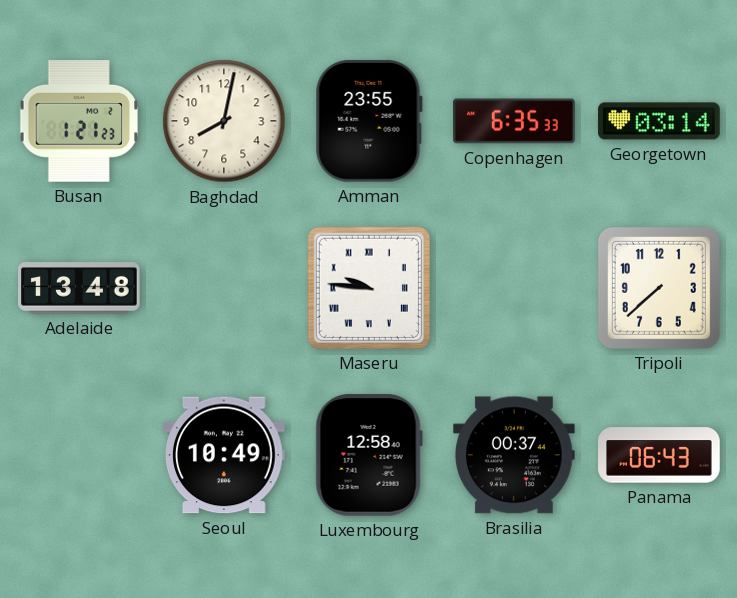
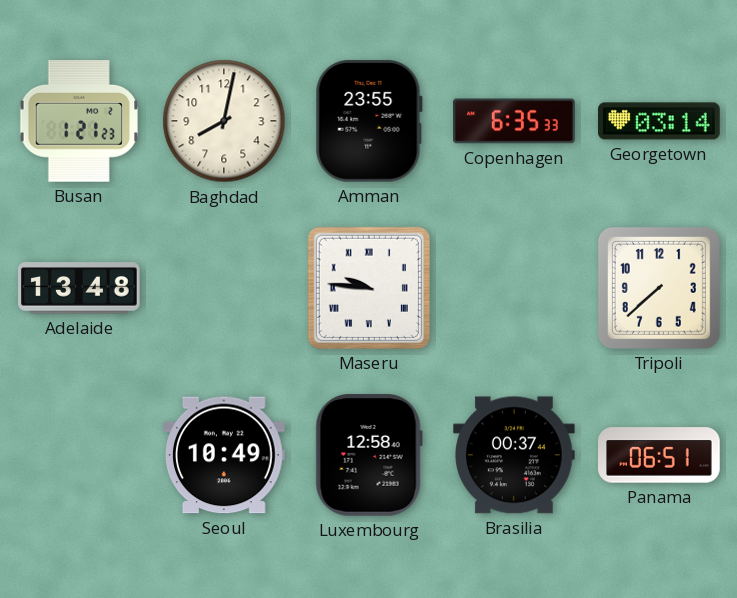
Panama: 06:43 -> 06:51 (659, 455)
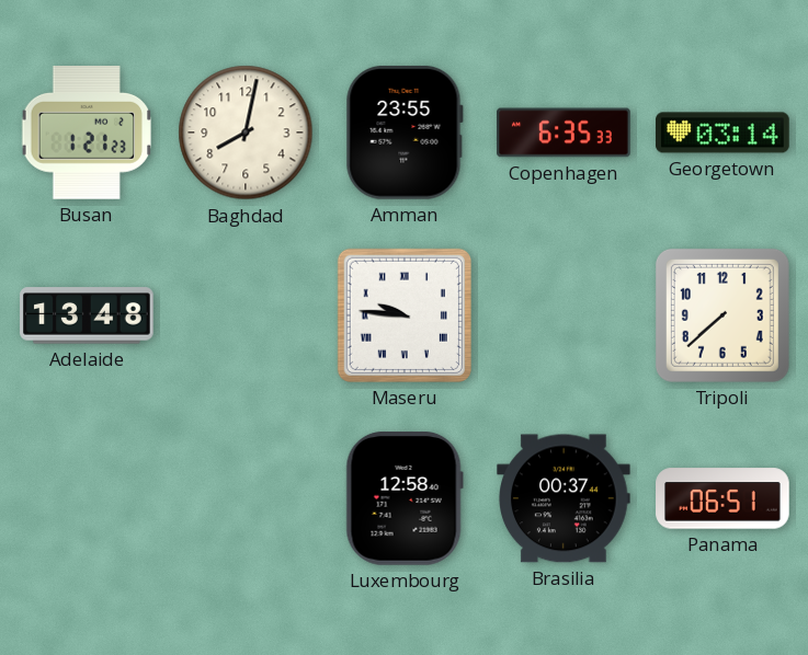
Seoul: 10:49 -> none (225, 455)
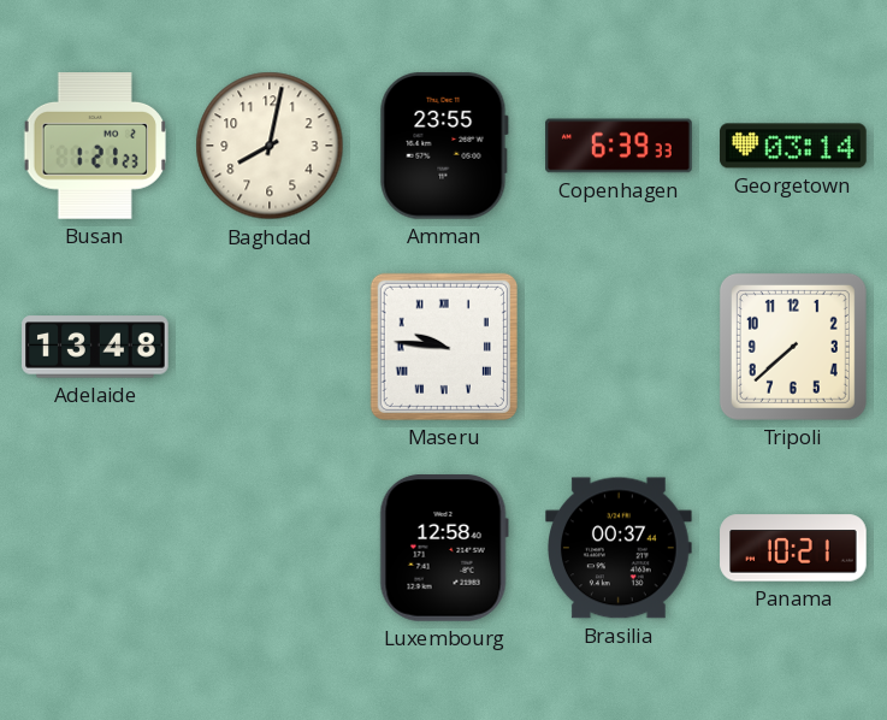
Copenhagen: 6:35 -> 6:39 (619, 146)
Panama: 06:51 -> 10:21 (793, 548)
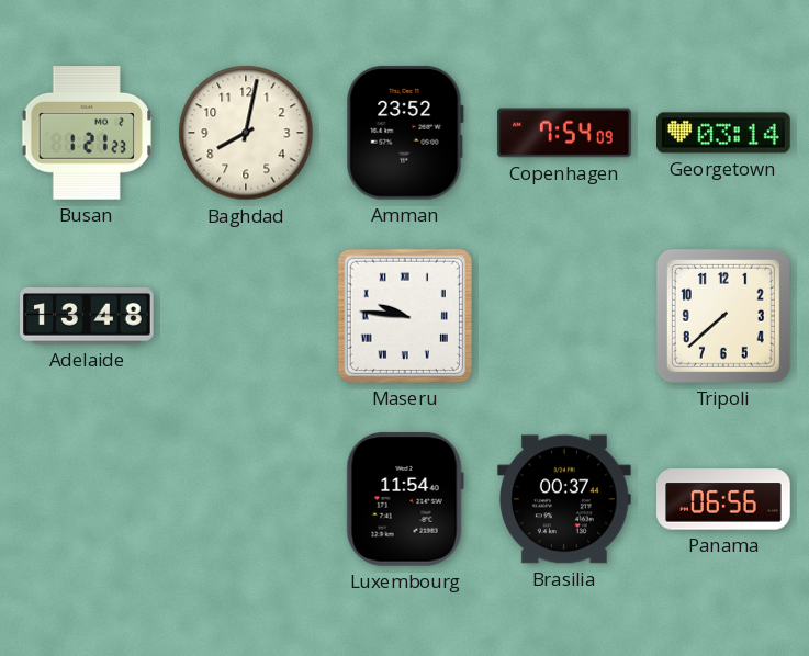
Amman: 23:55 -> 23:52 (405, 133)
Copenhagen: 6:39 -> 7:54 (564, 133)
Luxembourg: 12:58 -> 11:54 (405, 500)
Panama: 10:21 -> 06:56 (723, 499)
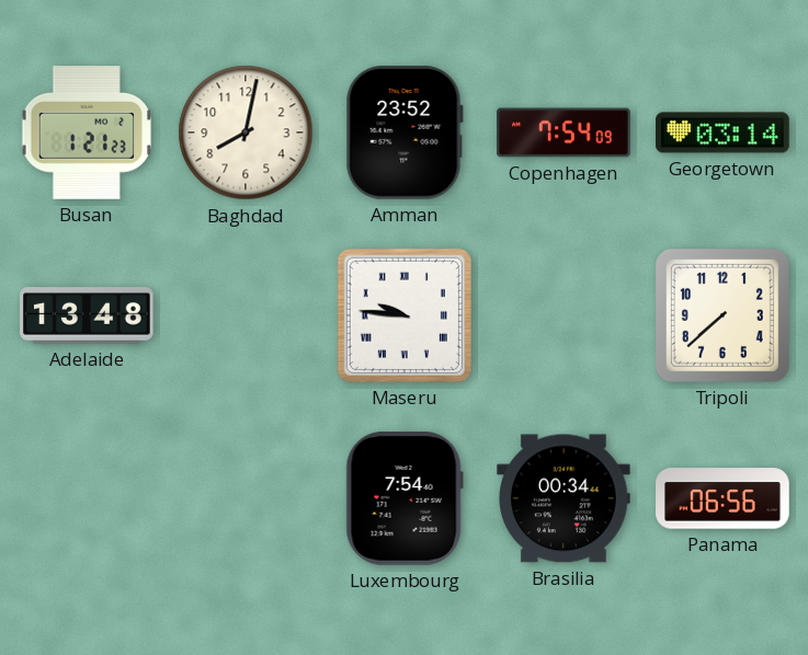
Luxembourg: 11:54 -> 7:54 (405, 499)
Brasilia: 00:37 -> 00:34 (565, 498)
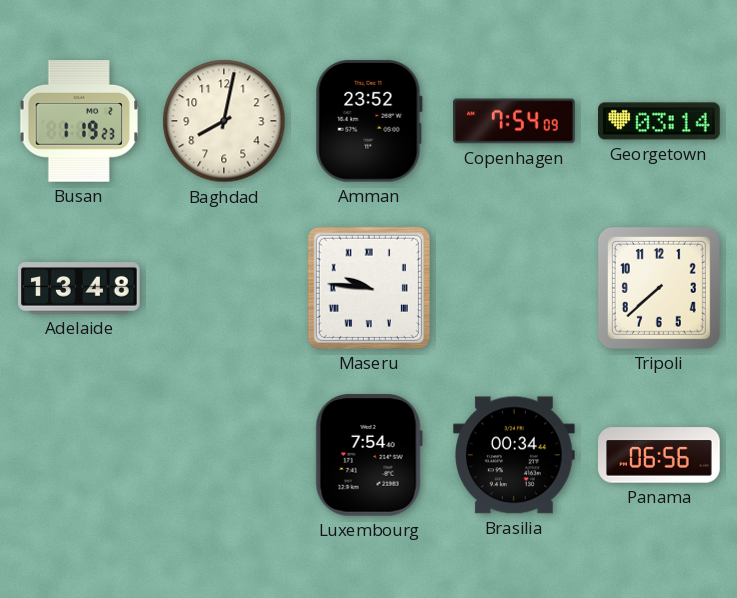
Busan: 1:21 -> 1:19 (78, 122)
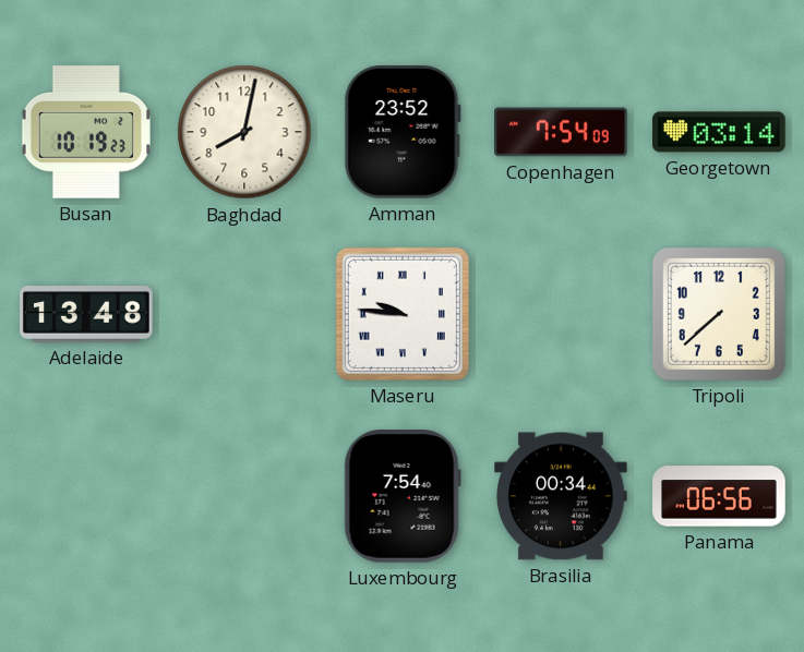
Busan: 1:19 -> 10:19 (85, 133)
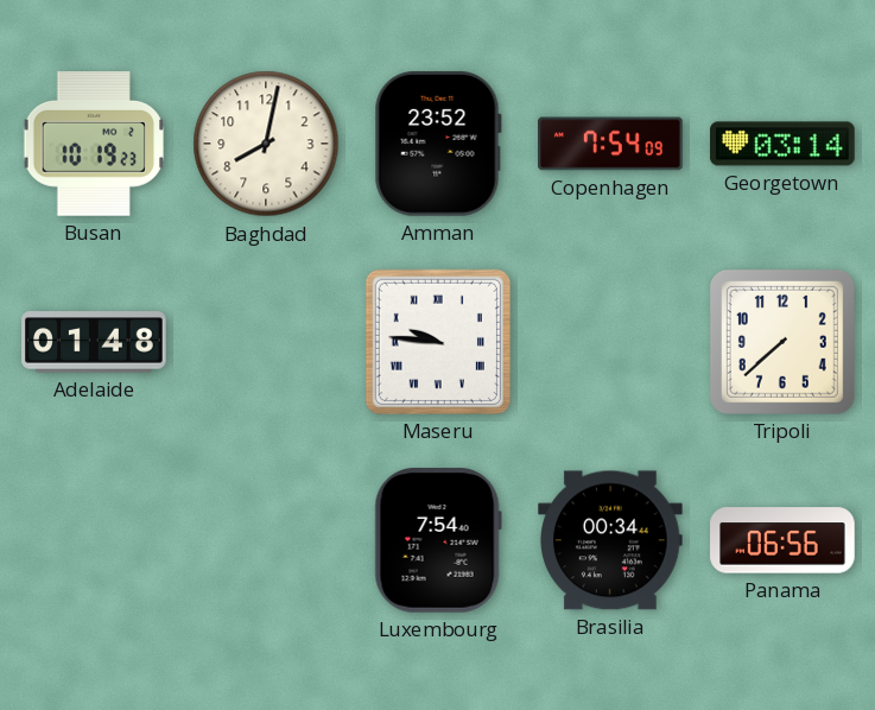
Adelaide: 13:48 -> 01:48 (95, 342)
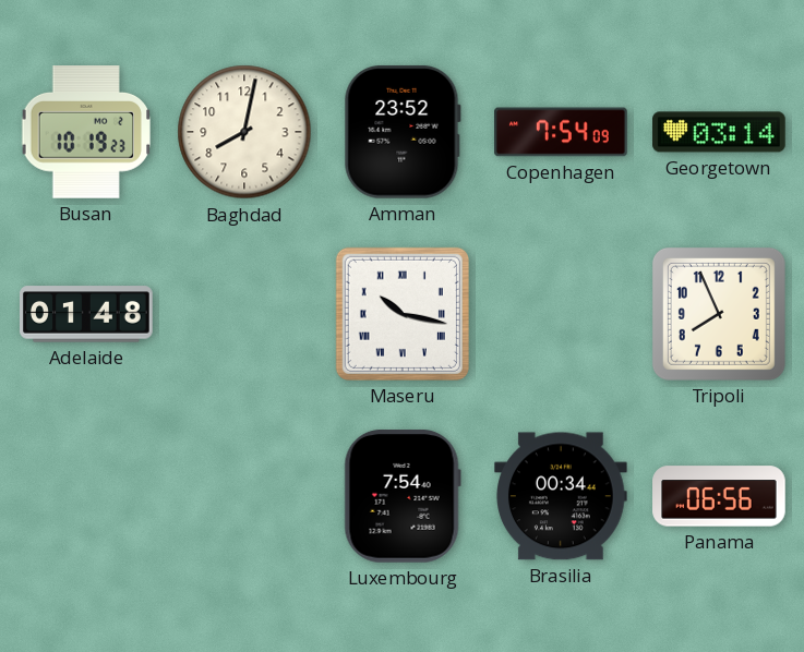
Maseru: 9:46 -> 10:17 (403, 314)
Tripoli: 7:38 -> 7:56 (719, 314)
